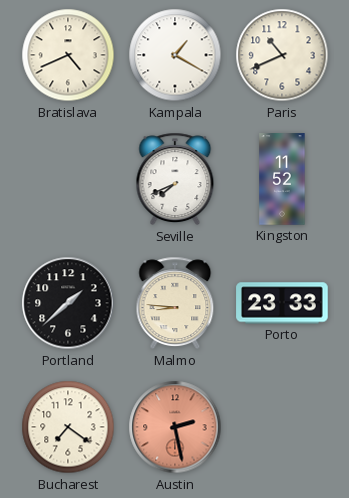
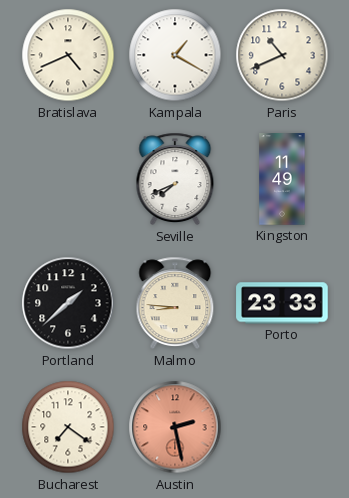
Kingston: 11:52 -> 11:49 (282, 179)
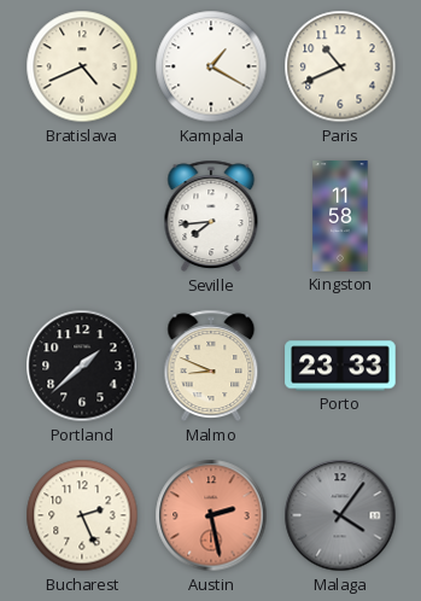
Seville: 7:41 -> 7:44 (211, 216)
Kingston: 11:49 -> 11:58 (340, 216)
Malmo: 8:46 -> 8:49 (211, 366)
Bucharest: 7:21 -> 2:26 (82, 515)
Malaga: none -> 4:06 (340, 515)
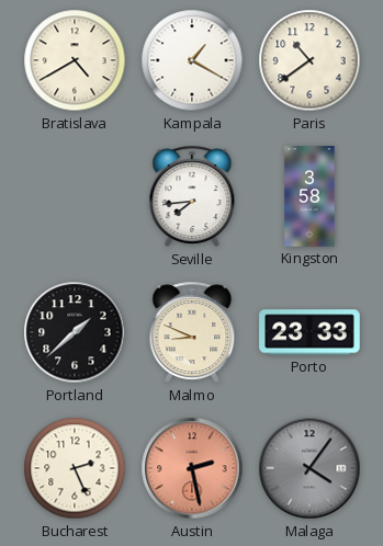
Bratislava: 4:41 -> 4:40 (75, 60)
Paris: 10:41 -> 10:39 (309, 60)
Kingston: 11:58 -> 3:58 (309, 196)
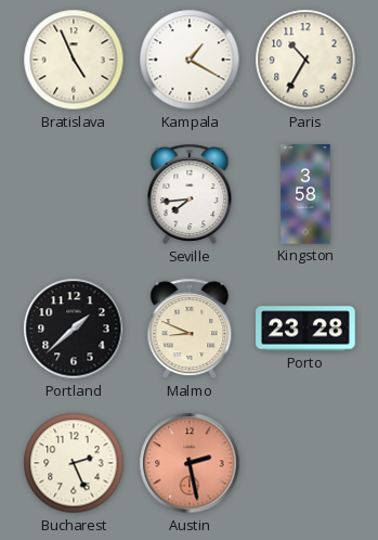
Bratislava: 4:40 -> 4:56 (74, 60)
Paris: 10:39 -> 10:35 (305, 60)
Porto: 23:33 -> 23:28 (305, 329)
Malaga: 4:06 -> none (309, 468)
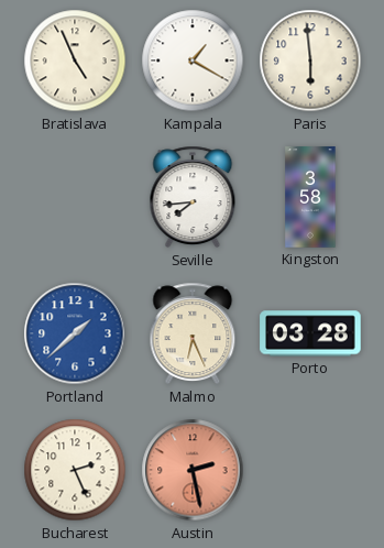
Paris: 10:35 -> 5:59 (310, 61)
Portland dial: black -> blue (75, 333)
Malmo: 8:49 -> 6:26 (193, 333)
Porto: 23:28 -> 03:28 (310, 333)
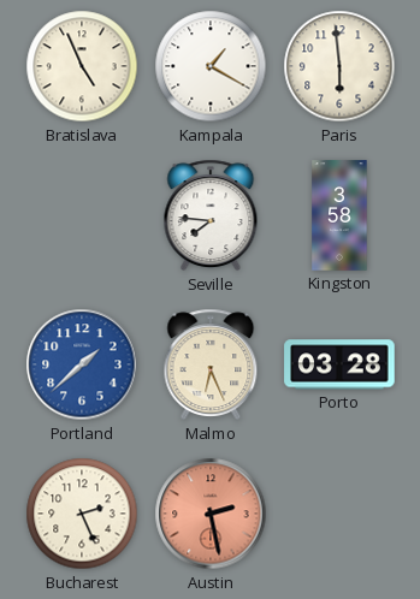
Seville: 7:44 -> 7:46 (211, 215)
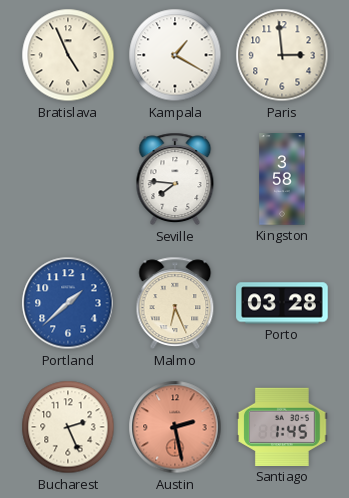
Paris: 5:59 -> 2:59 (282, 55)
Santiago: none -> 1:45 (282, 427)
